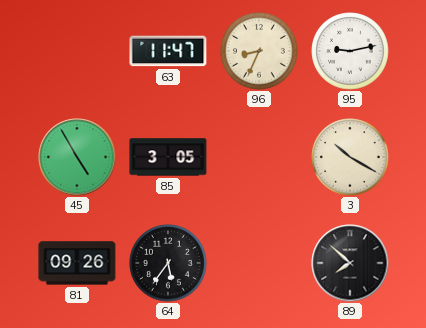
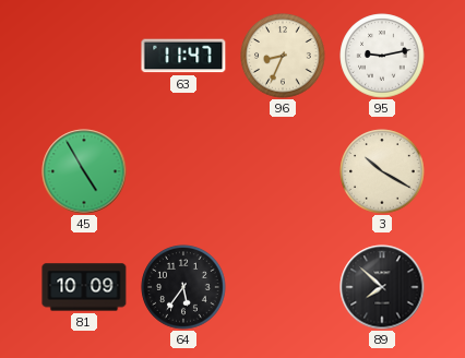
85: 3:05 -> none (168, 157)
81: 09:26 -> 10:09 (84, 287)
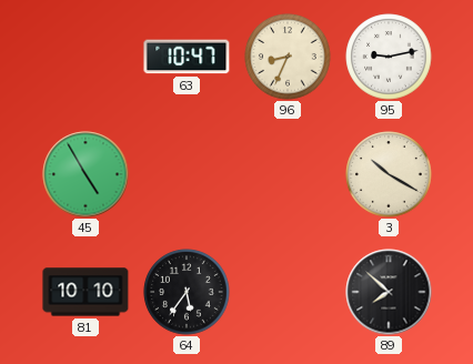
63: 11:47 -> 10:47 (187, 57)
81: 10:09 -> 10:10 (85, 292)
